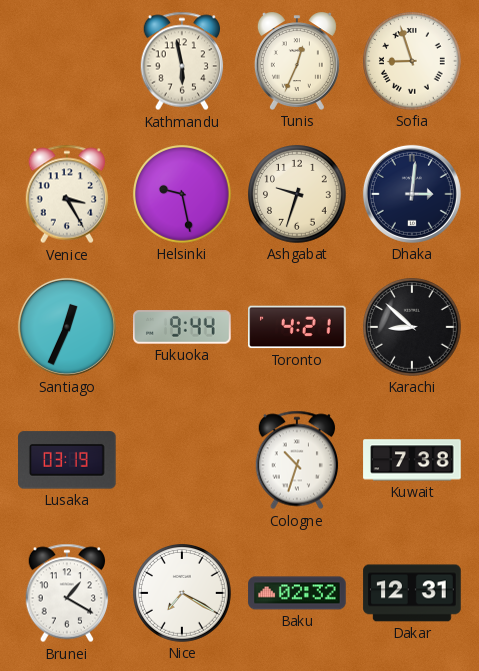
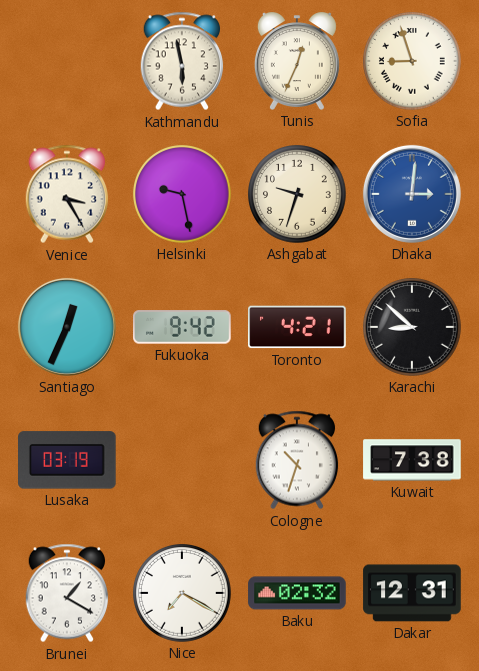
Dhaka dial: navy -> blue (412, 194)
Fukuoka: 9:44 -> 9:42 (182, 327)
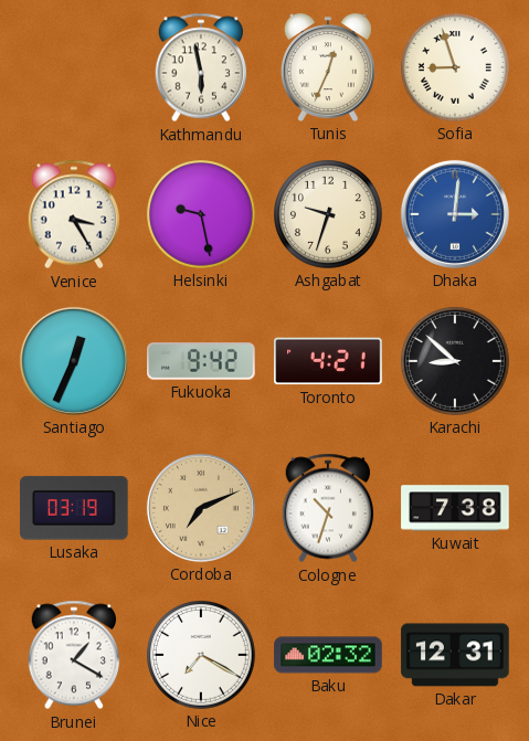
Cordoba: none -> 7:11 (201, 508)
